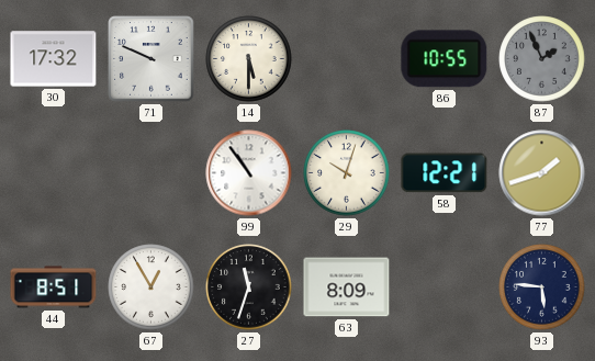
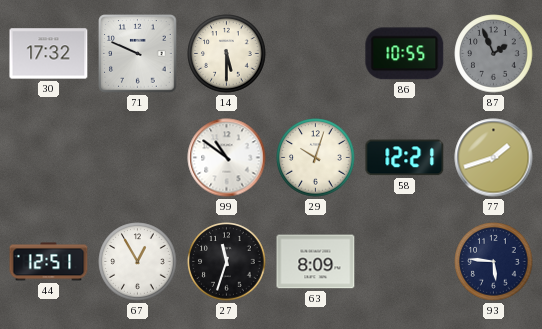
99: 10:54 -> 10:51 (227, 158)
44: 8:51 -> 12:51 (49, 262)
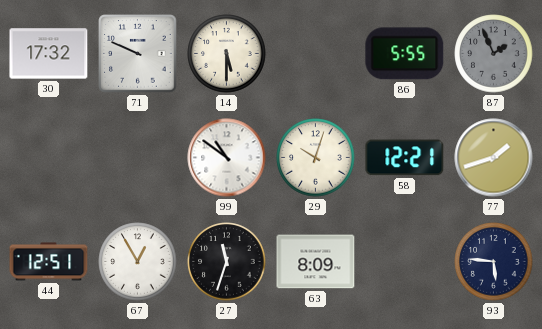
86: 10:55 -> 5:55 (405, 54)
